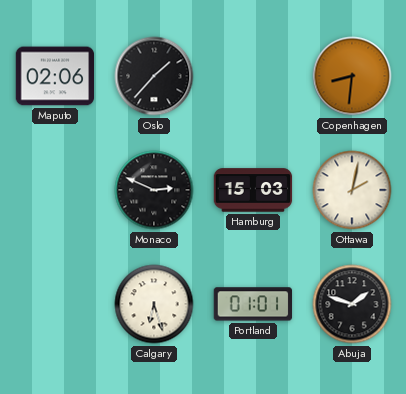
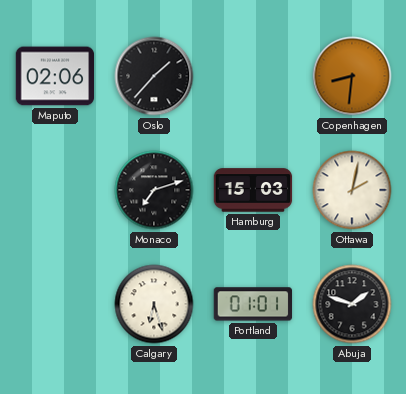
Monaco: 2:49 -> 7:12 (154, 190)
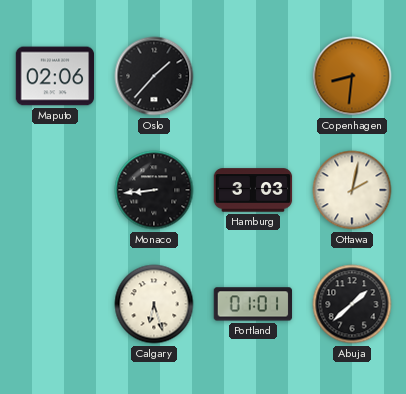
Monaco: 7:12 -> 8:44 (154, 190)
Hamburg: 15:03 -> 3:03 (253, 190)
Abuja: 1:48 -> 1:38 (352, 304)
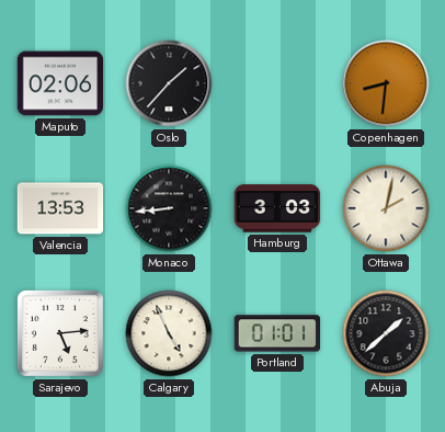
Valencia: none -> 13:53 (60, 208)
Sarajevo: none -> 5:14 (60, 333)
Calgary: 6:27 -> 4:56 (169, 333)
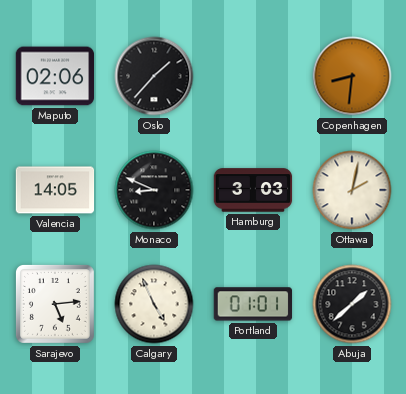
Valencia: 13:53 -> 14:05 (55, 190)
Monaco: 8:44 -> 8:49 (154, 190)
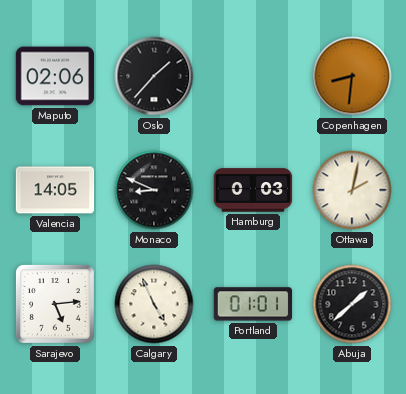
Hamburg: 3:03 -> 0:03 (253, 190)
